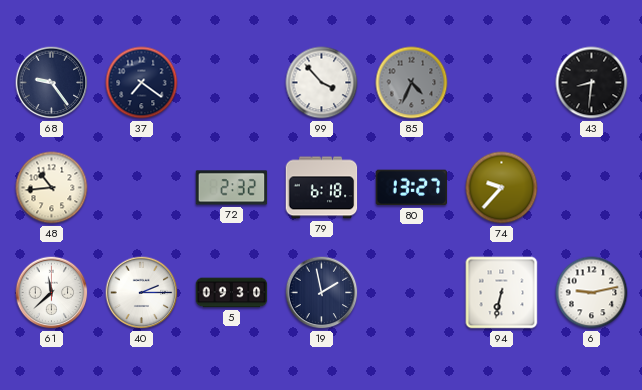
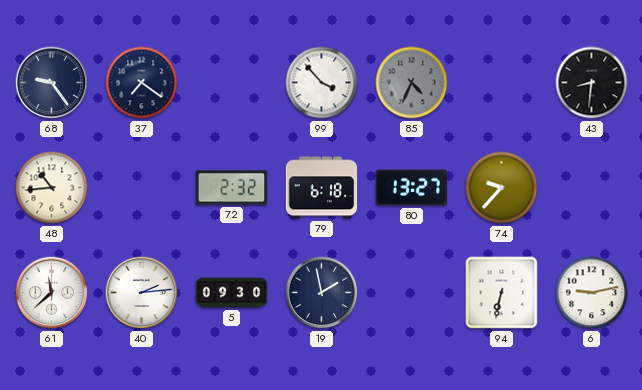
40: 2:15 -> 2:14 (142, 293)
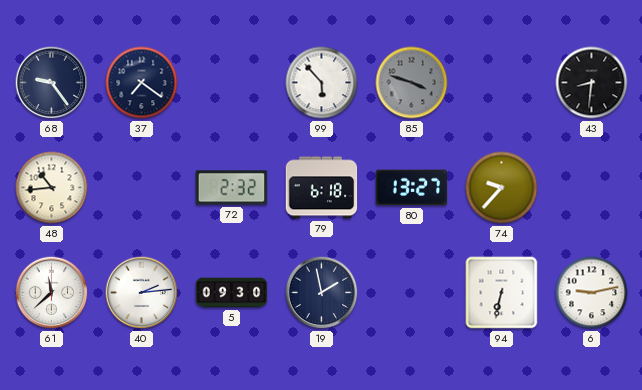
99: 3:53 -> 5:53 (322, 83)
85: 4:34 -> 3:48 (412, 83)
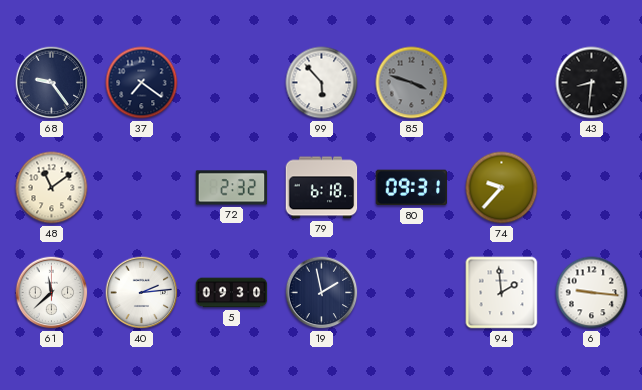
48: 10:44 -> 11:09 (52, 188)
80: 13:27 -> 09:31 (412, 188)
94: 6:32 -> 1:59 (502, 293)
6: 9:13 -> 9:16 (592, 293)
